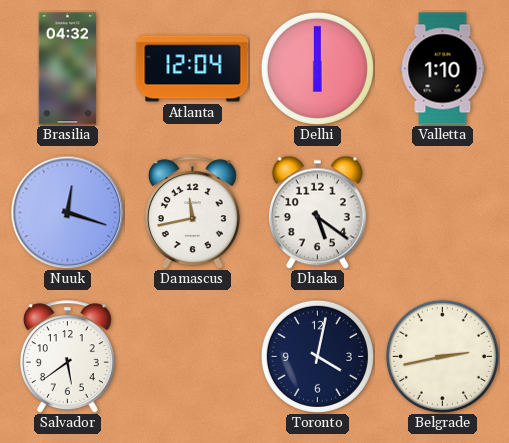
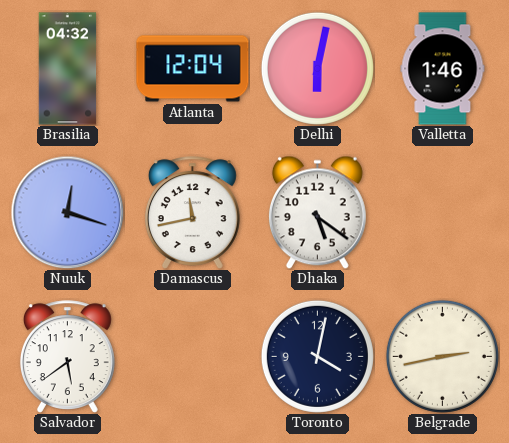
Delhi: 6:00 -> 6:02 (317, 68)
Valletta: 1:10 -> 1:46 (443, 69)
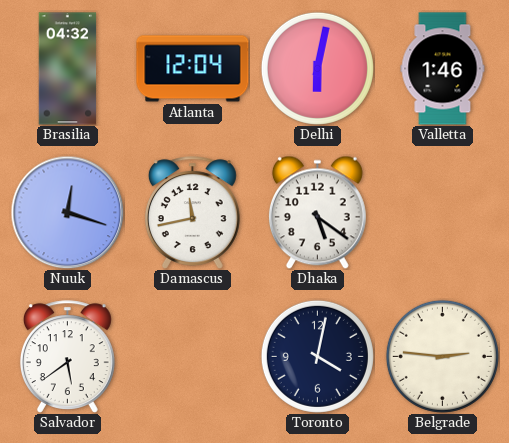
Belgrade: 2:43 -> 2:46 (442, 356)
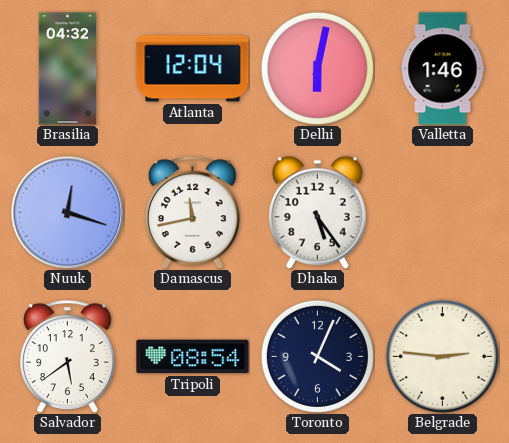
Dhaka: 5:21 -> 5:24 (317, 212)
Tripoli: none -> 08:54 (193, 357)
Toronto: 4:02 -> 4:04 (317, 356)
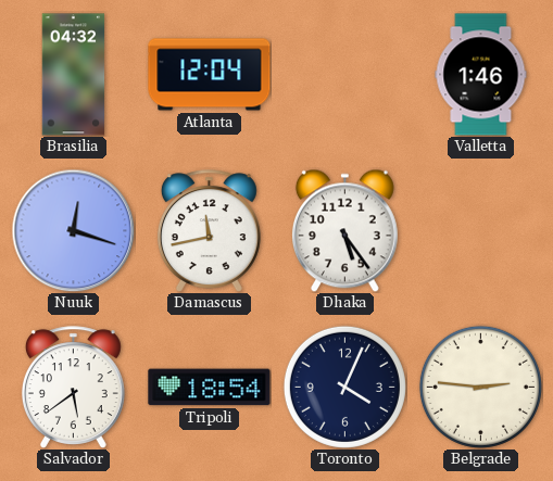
Delhi: 6:02 -> none (317, 68)
Tripoli: 08:54 -> 18:54 (210, 388)
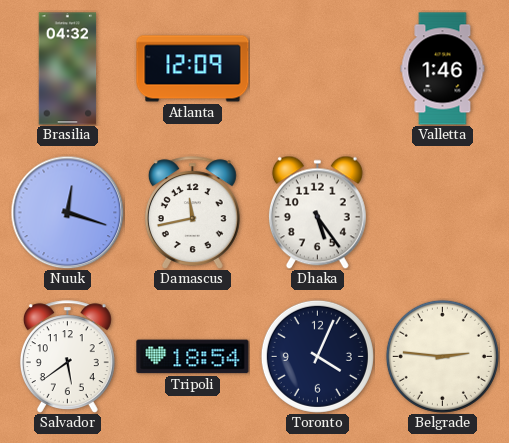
Atlanta: 12:04 -> 12:09 (193, 69)
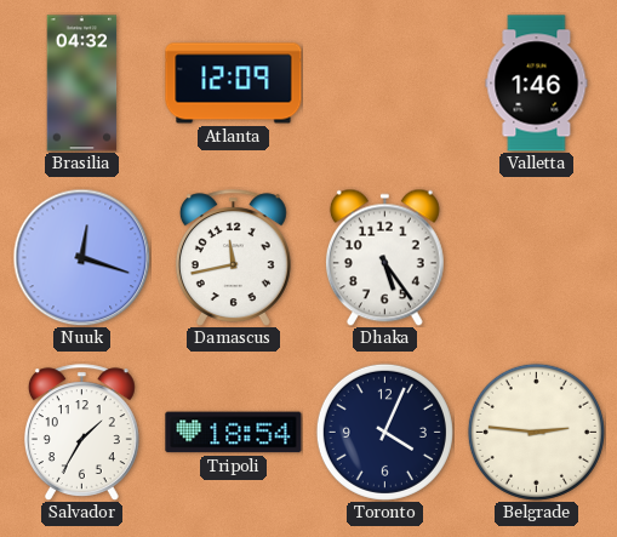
Salvador: 5:39 -> 1:35 (81, 433)
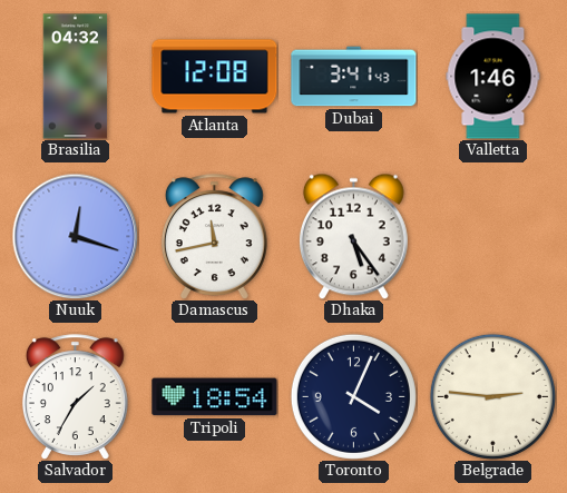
Atlanta: 12:09 -> 12:08 (215, 77)
Dubai: none -> 3:41 (354, 77)
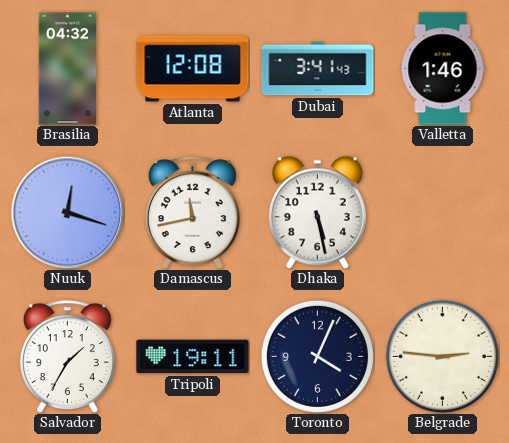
Dhaka: 5:24 -> 5:28 (317, 212)
Tripoli: 18:54 -> 19:11 (193, 357)
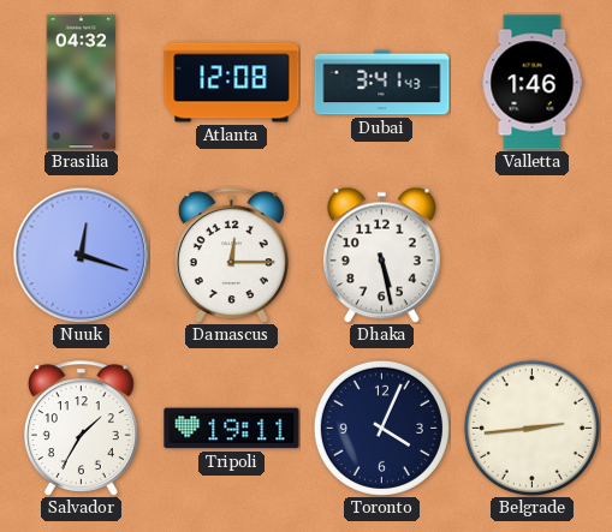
Damascus: 11:43 -> 12:15 (231, 256)
Belgrade: 2:46 -> 2:44 (531, 428)
